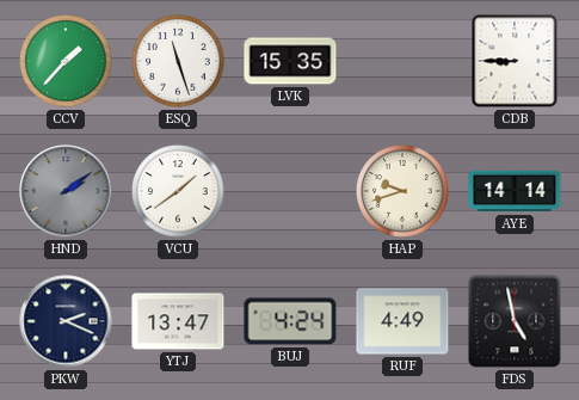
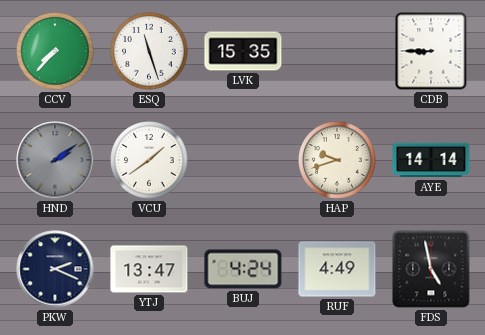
CCV: 1:37 -> 7:37 (55, 51)
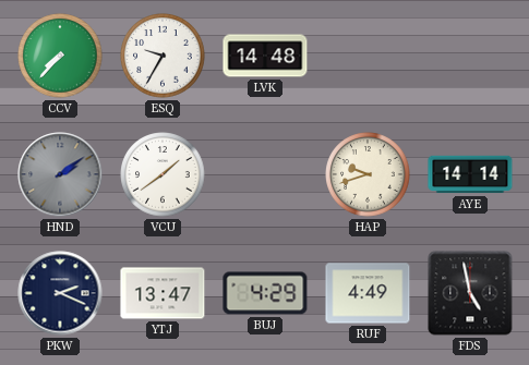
ESQ: 11:27 -> 9:35 (163, 56)
LVK: 15:35 -> 14:48 (265, 56)
CDB: 8:45 -> none (431, 51)
BUJ: 4:24 -> 4:29 (265, 293)
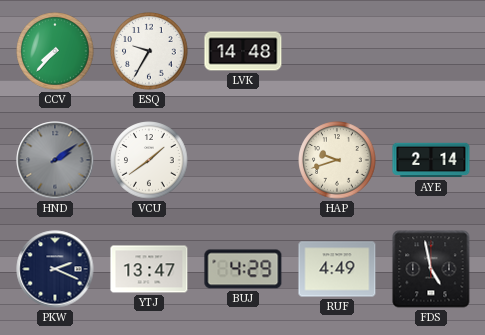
AYE: 14:14 -> 2:14 (431, 160)
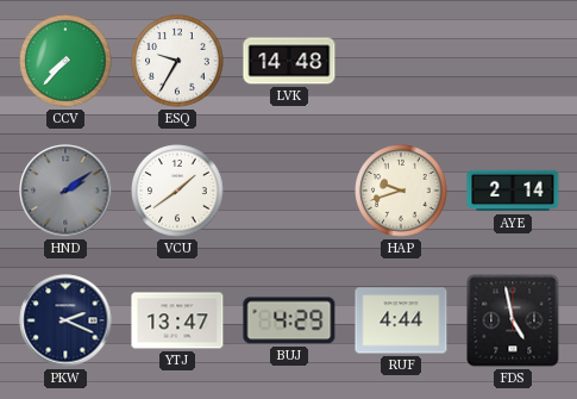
RUF: 4:49 -> 4:44 (401, 320)
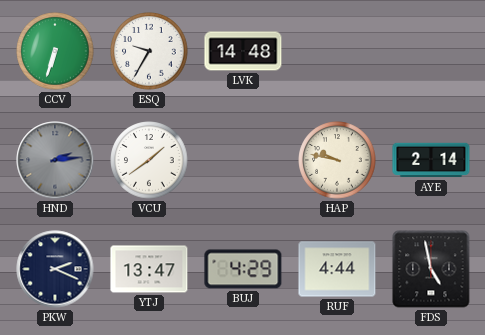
CCV: 7:37 -> 6:33 (55, 51)
HND: 2:09 -> 2:14 (55, 160)
HAP: 9:42 -> 9:47 (337, 160)
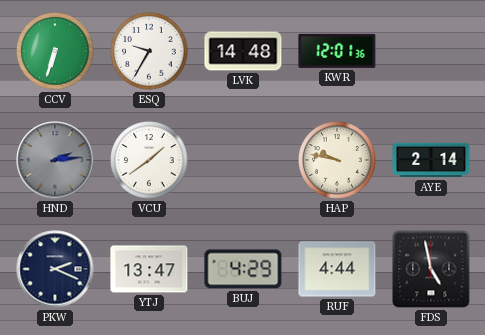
KWR: none -> 12:01 (337, 51)
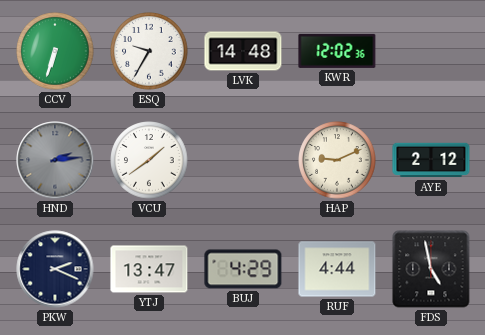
KWR: 12:01 -> 12:02 (337, 51)
HAP: 9:47 -> 9:11 (337, 160)
AYE: 2:14 -> 2:12 (431, 160)
